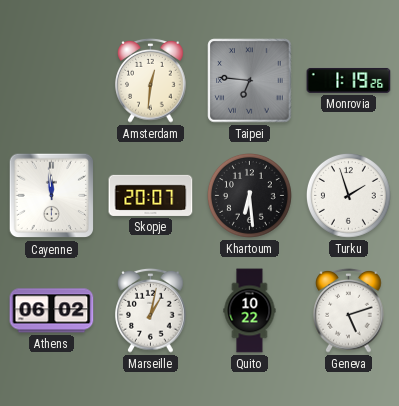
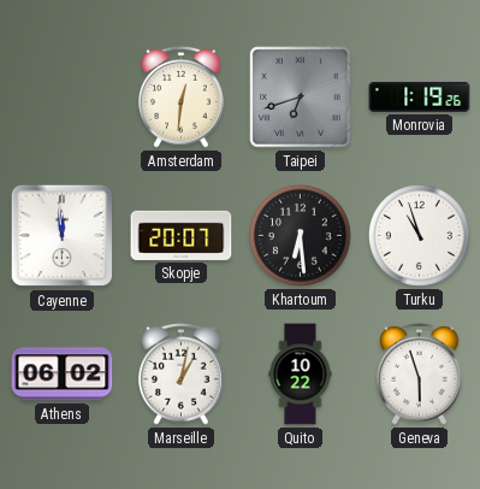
Taipei: 6:46 -> 6:42 (301, 98)
Turku: 1:57 -> 10:57 (419, 235)
Geneva: 5:12 -> 5:57 (420, 373)
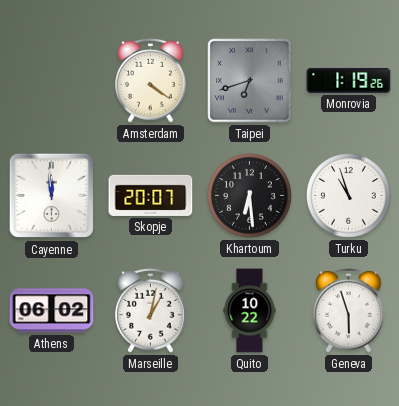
Amsterdam: 12:31 -> 4:21 (151, 80)
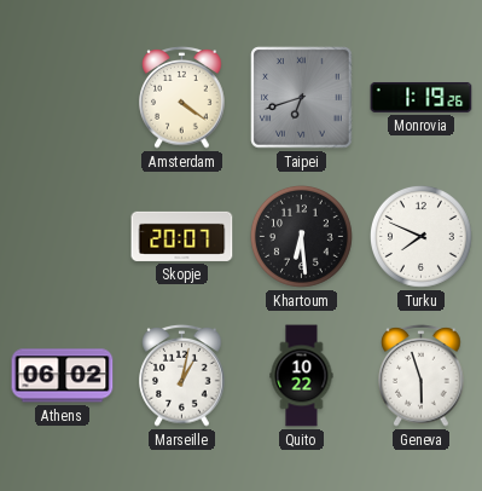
Cayenne: 11:59 -> none (52, 196)
Turku: 10:57 -> 7:49 (420, 236)
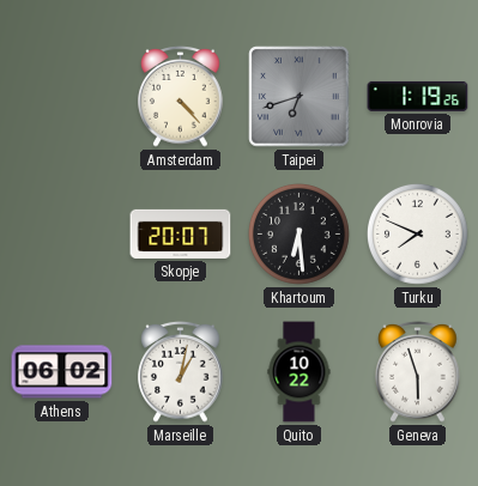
Amsterdam: 4:21 -> 4:23 (181, 96)
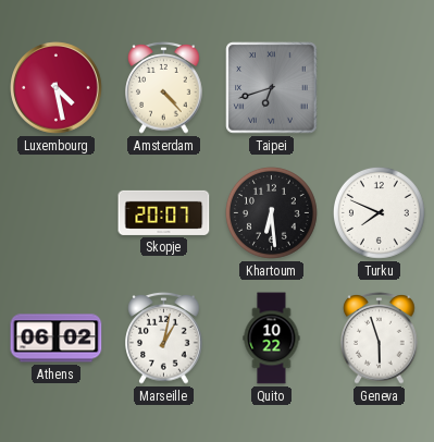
Luxembourg: none -> 4:28 (57, 88)
Monrovia: 1:19 -> none (418, 97)
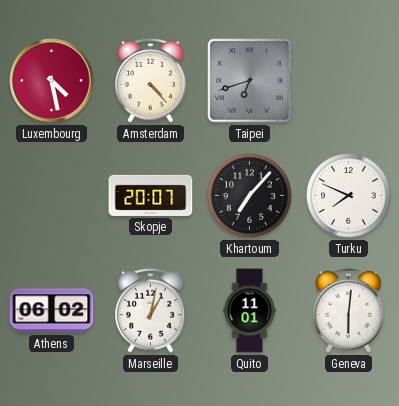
Khartoum: 6:29 -> 7:07 (249, 195)
Quito: 10:22 -> 11:01 (250, 311)
Geneva: 5:57 -> 6:01 (349, 310)
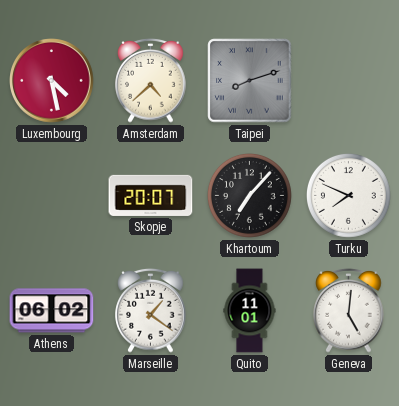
Amsterdam: 4:23 -> 4:38 (151, 80)
Taipei: 6:42 -> 8:12 (250, 81)
Marseille: 1:02 -> 1:21 (151, 310)
Geneva: 6:01 -> 5:01 (349, 310)
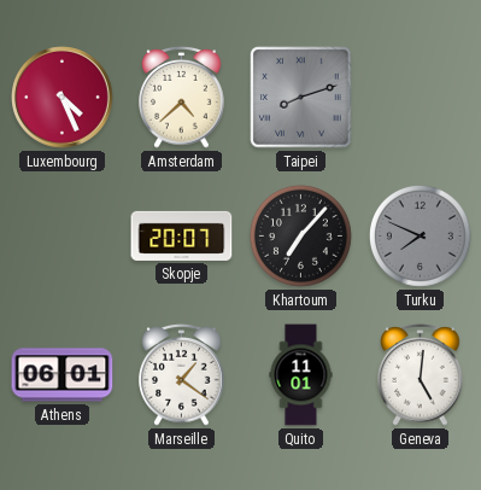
Luxembourg: 4:28 -> 4:26 (63, 98)
Turku dial: white -> grey (420, 235)
Athens: 06:02 -> 06:01 (63, 375)
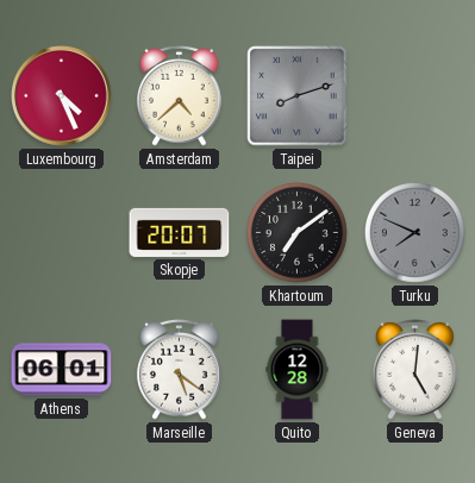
Khartoum: 7:07 -> 7:09 (296, 232)
Marseille: 1:21 -> 5:21 (180, 369)
Quito: 11:01 -> 12:28 (298, 370)
